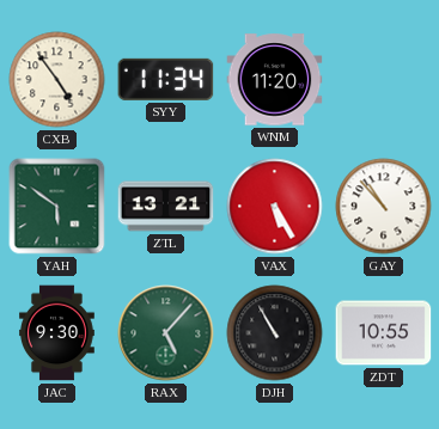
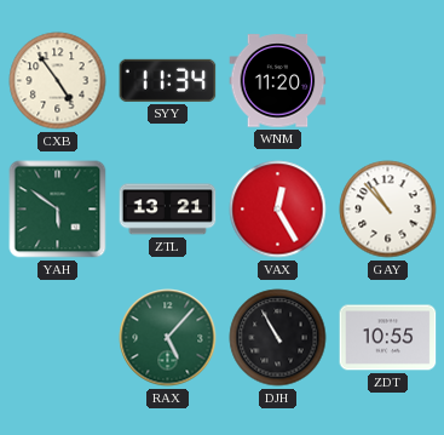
VAX: 5:25 -> 12:25 (278, 210)
JAC: 9:30 -> none (57, 333)
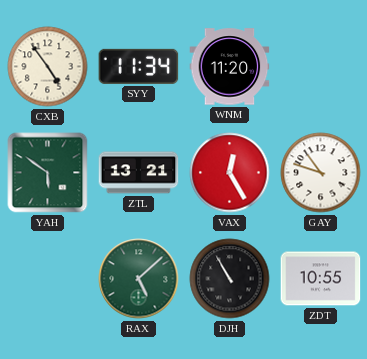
GAY: 10:53 -> 10:48 (321, 173)
RAX: 5:07 -> 5:08 (139, 279)
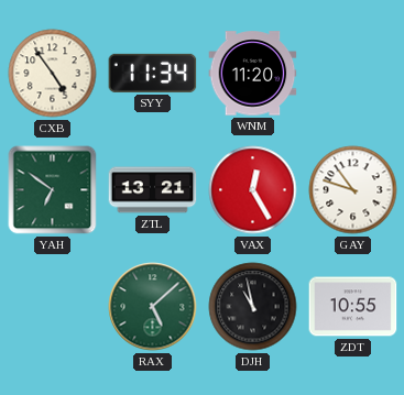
YAH: 5:51 -> 6:51 (53, 190)
DJH: 10:55 -> 10:58 (253, 307)
